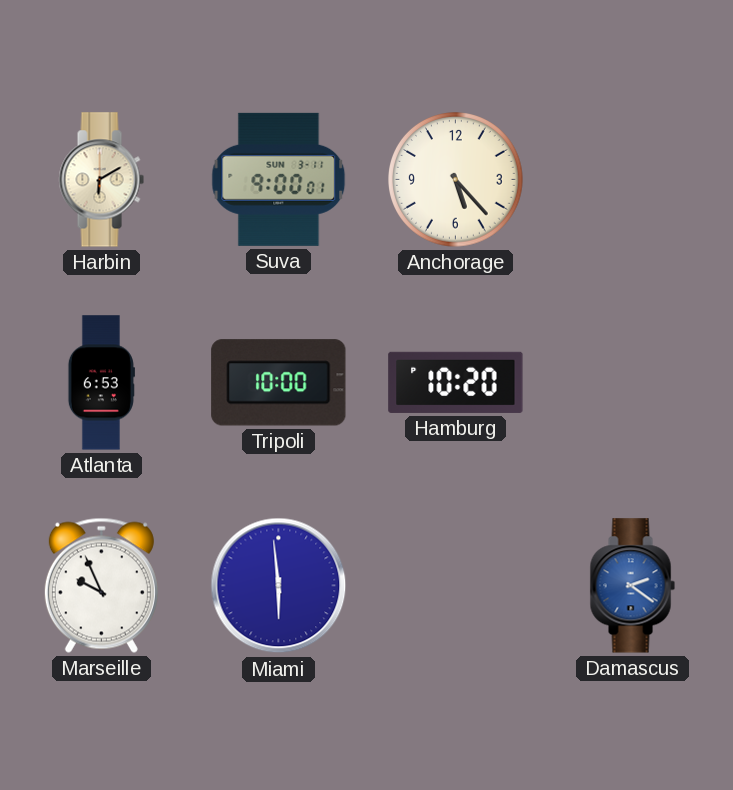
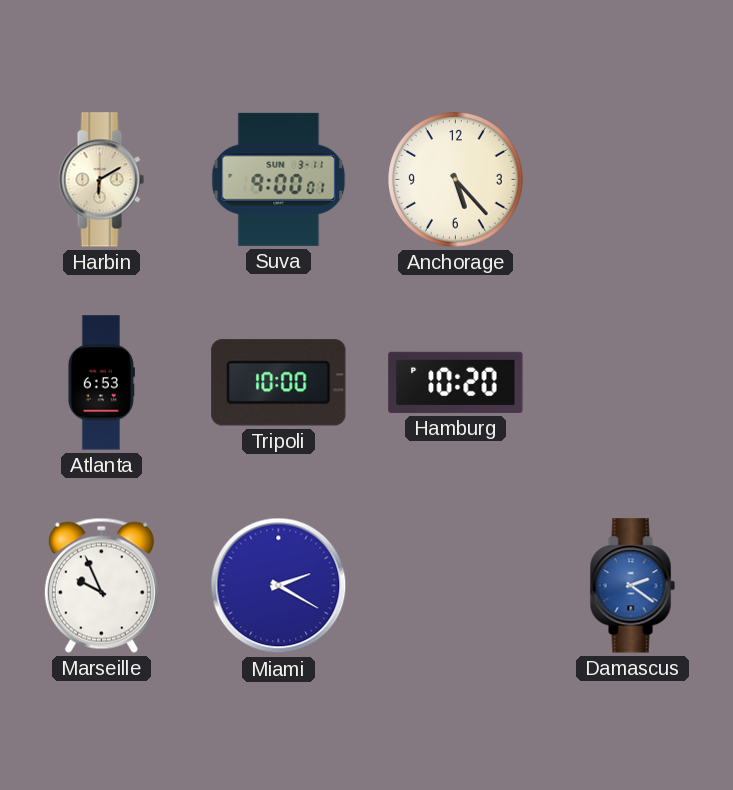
Miami: 5:59 -> 2:20 (279, 586)
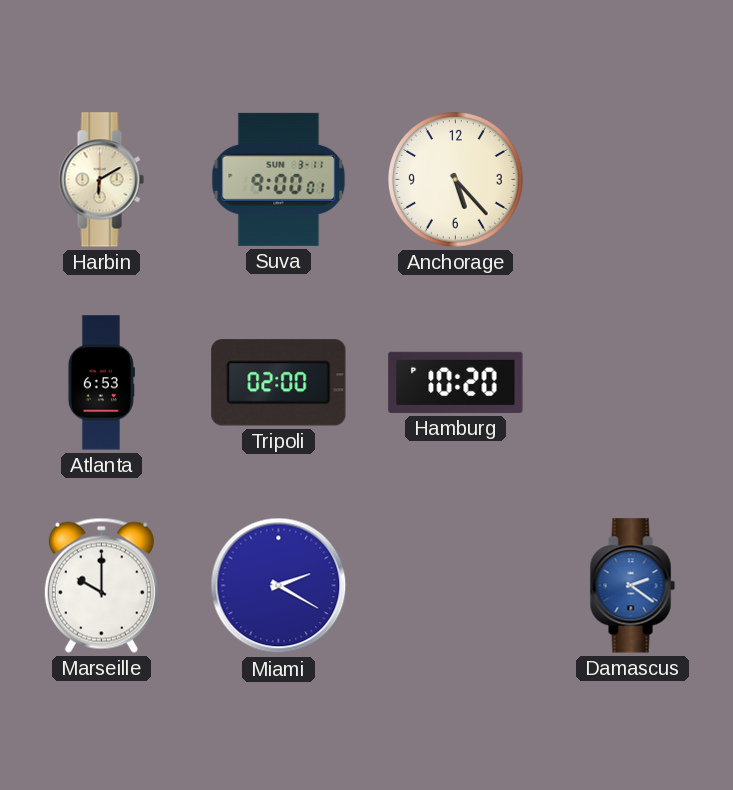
Tripoli: 10:00 -> 02:00 (279, 383)
Marseille: 9:56 -> 10:00 (101, 585)
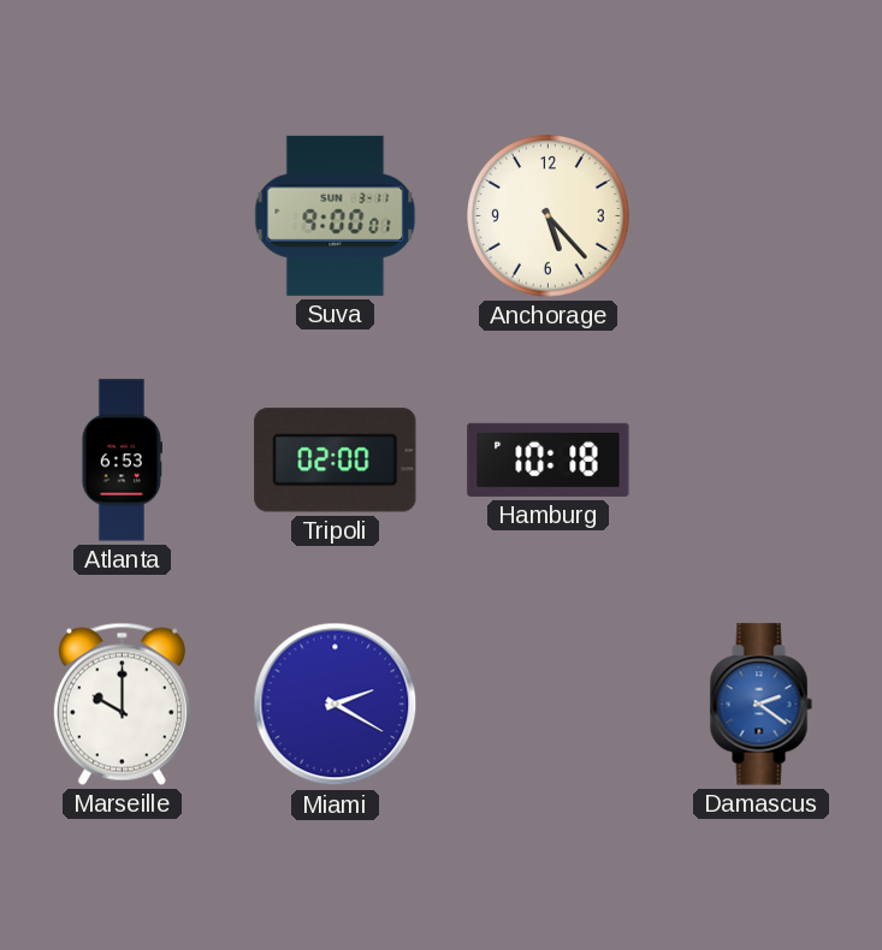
Harbin: 6:10 -> none (101, 180)
Hamburg: 10:20 -> 10:18 (549, 459)
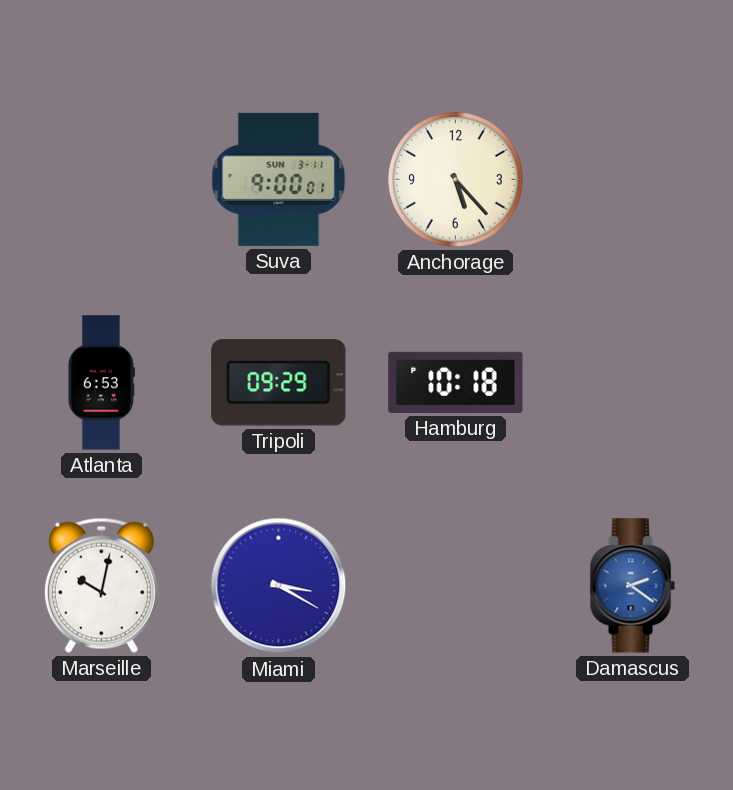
Tripoli: 02:00 -> 09:29 (279, 383)
Marseille: 10:00 -> 10:02 (101, 585)
Miami: 2:20 -> 3:20 (279, 586)
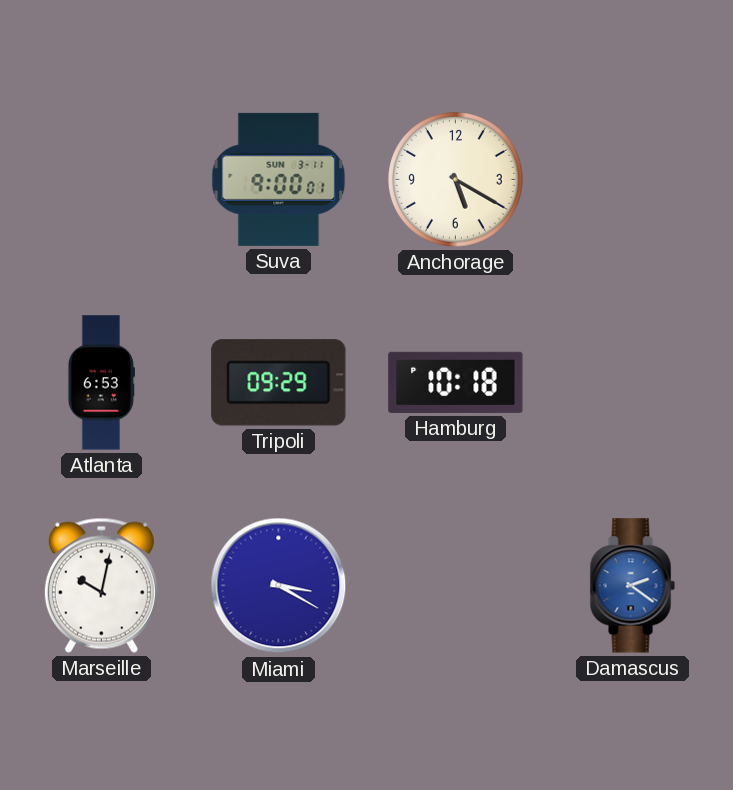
Anchorage: 5:23 -> 5:20 (456, 180)
